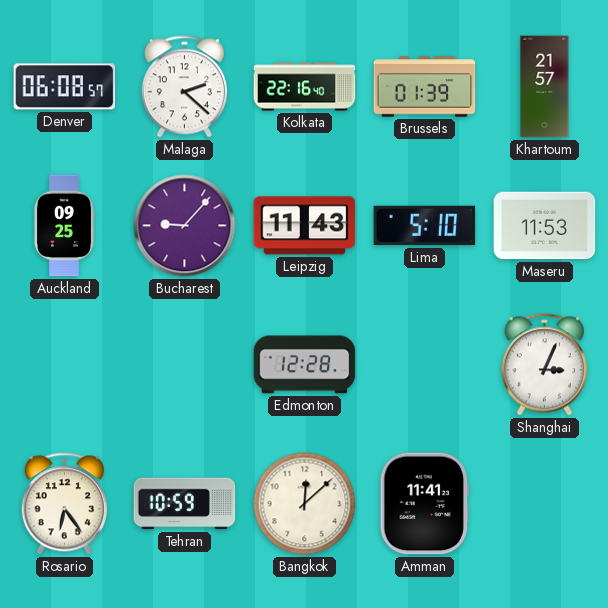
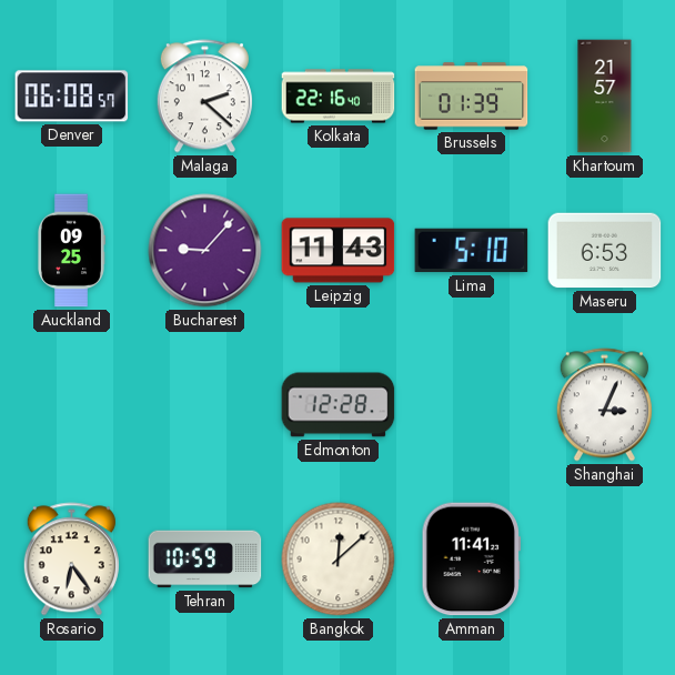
Maseru: 11:53 -> 6:53 (605, 251)
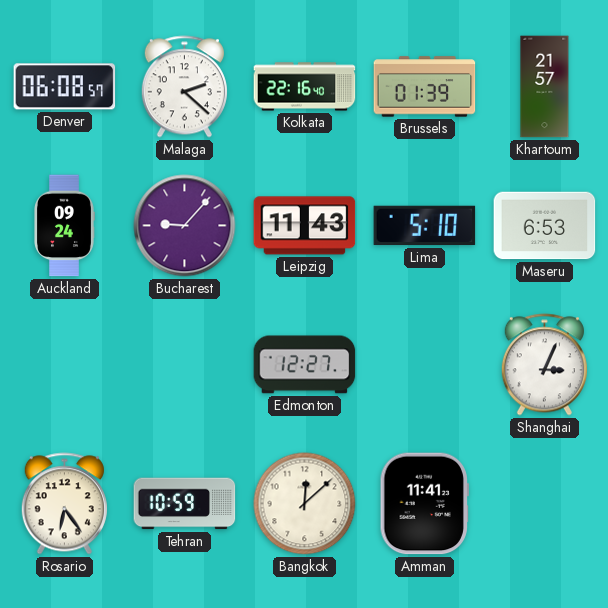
Auckland: 09:25 -> 09:24 (64, 226)
Edmonton: 12:28 -> 12:27 (305, 365)
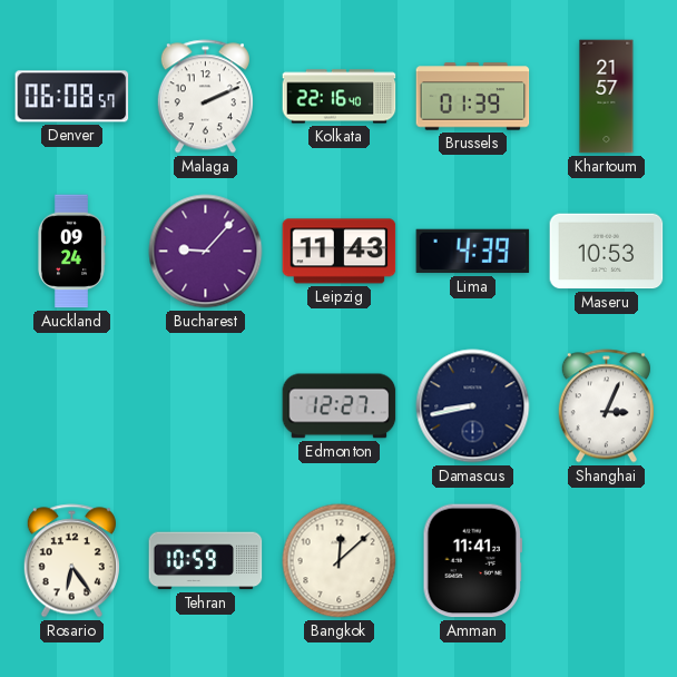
Malaga: 2:22 -> 2:11 (205, 97)
Lima: 5:10 -> 4:39 (473, 252)
Maseru: 6:53 -> 10:53 (607, 252)
Damascus: none -> 8:43 (473, 406)
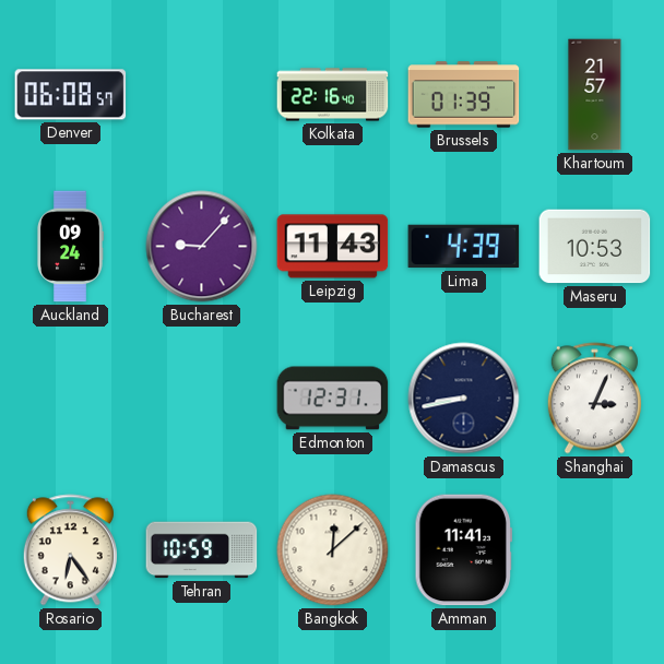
Malaga: 2:11 -> none (205, 97)
Edmonton: 12:27 -> 12:31 (333, 399)
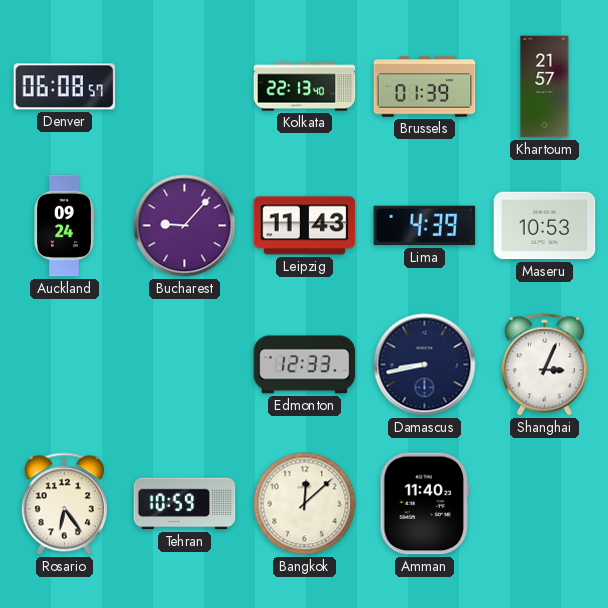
Kolkata: 22:16 -> 22:13 (305, 87)
Edmonton: 12:31 -> 12:33 (305, 365)
Amman: 11:41 -> 11:40 (424, 504)
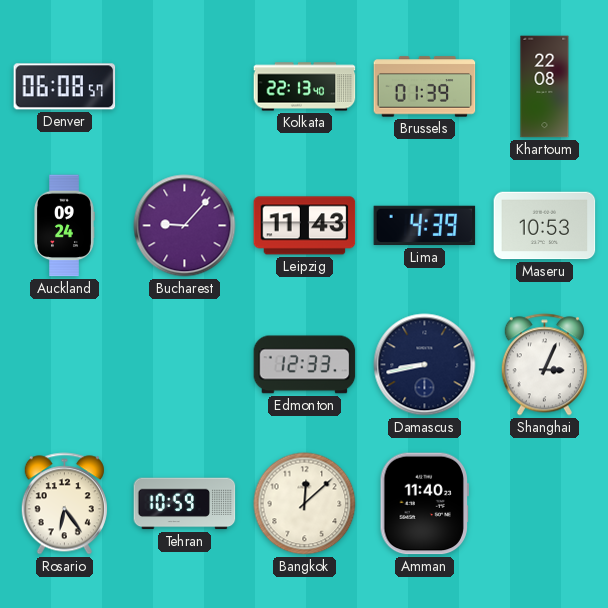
Khartoum: 21:57 -> 22:08 (545, 87)
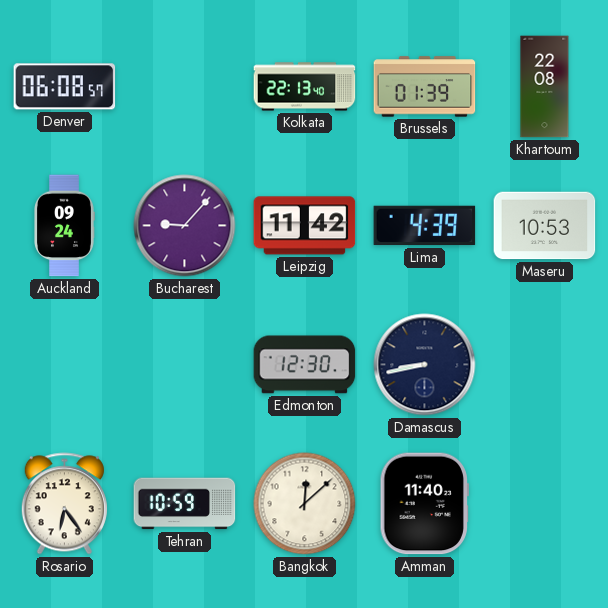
Leipzig: 11:43 -> 11:42 (305, 226)
Edmonton: 12:33 -> 12:30 (305, 365)
Shanghai: 3:04 -> none (544, 365)
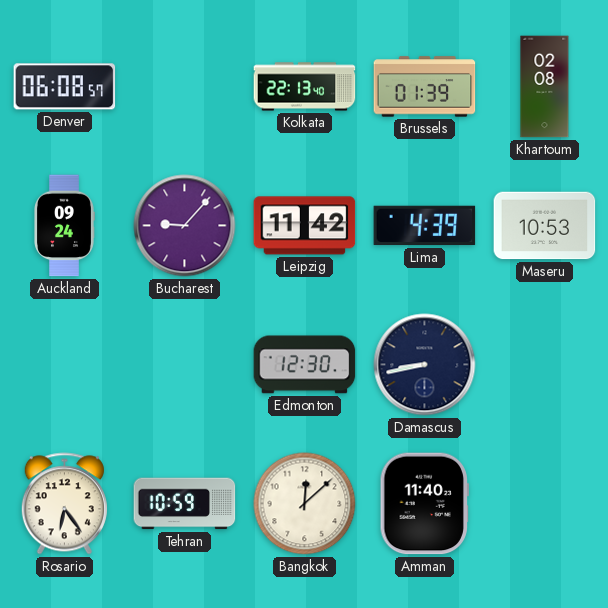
Khartoum: 22:08 -> 02:08 (545, 87)
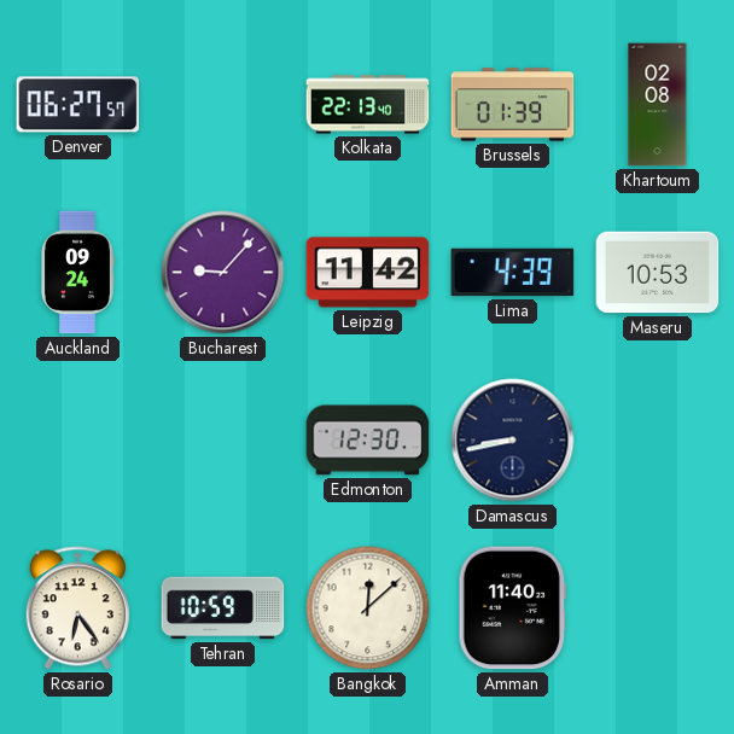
Denver: 06:08 -> 06:27 (78, 105)
